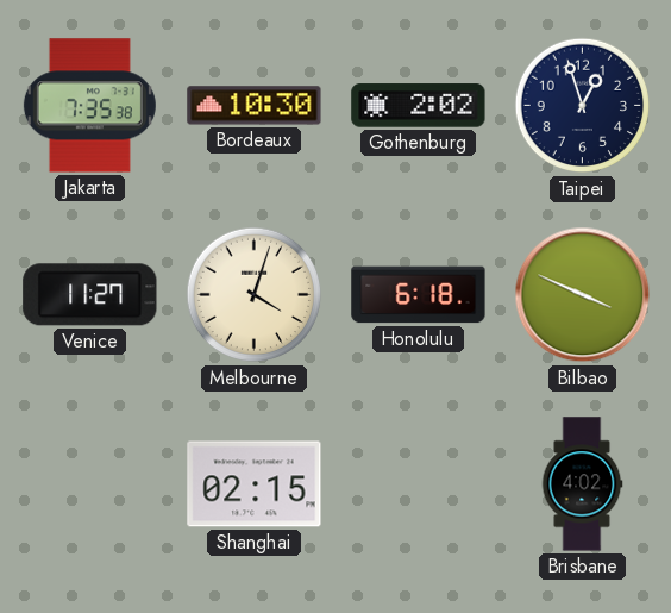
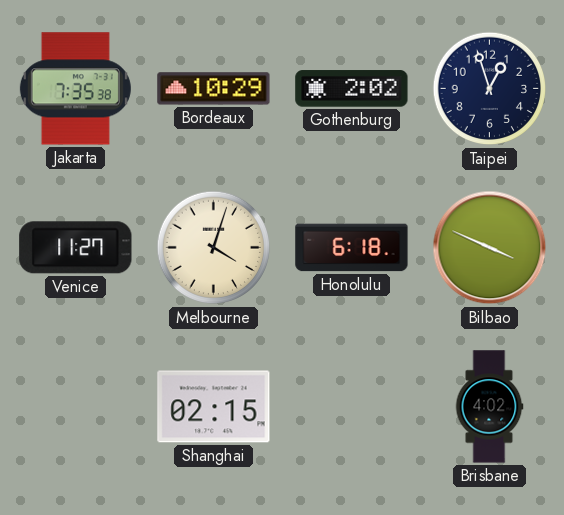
Bordeaux: 10:30 -> 10:29 (214, 89)
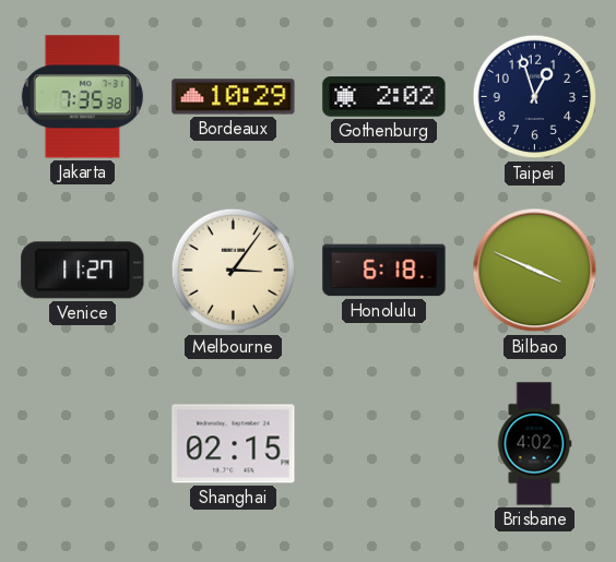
Melbourne: 4:03 -> 3:06 (234, 271)
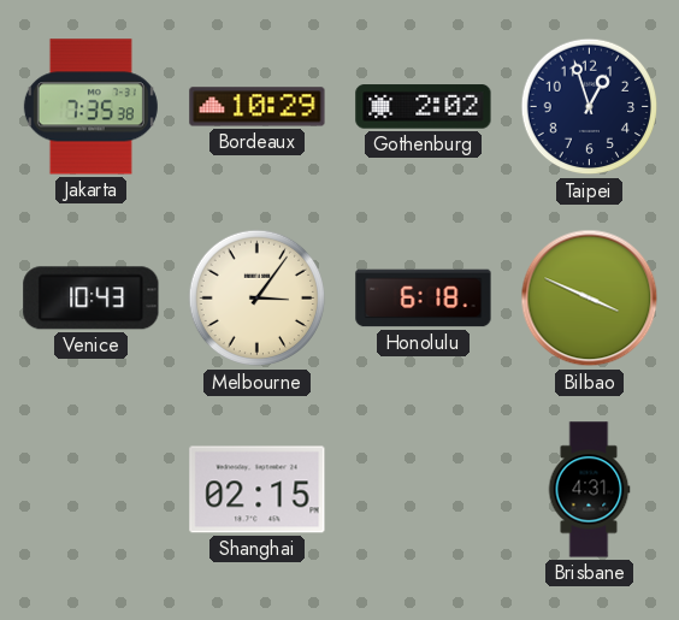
Venice: 11:27 -> 10:43 (91, 299)
Brisbane: 4:02 -> 4:31 (589, 490)
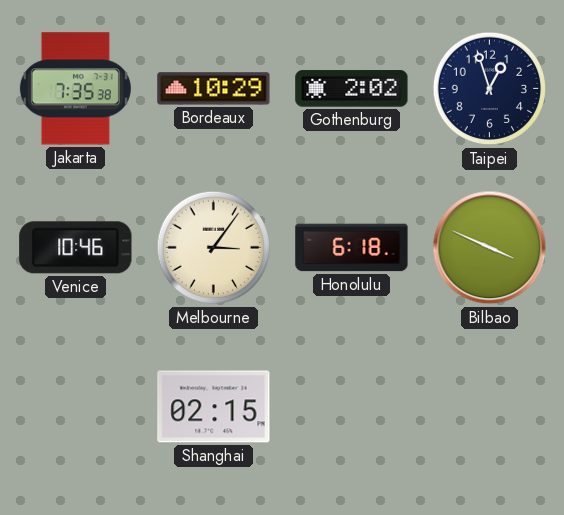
Venice: 10:43 -> 10:46 (76, 248)
Brisbane: 4:31 -> none (589, 490)
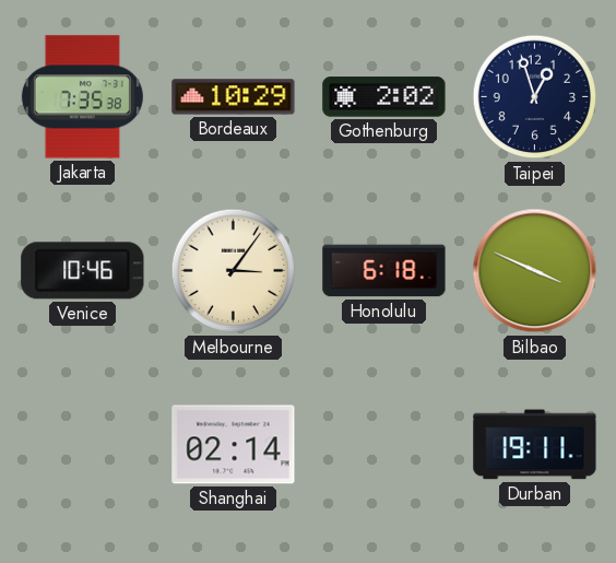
Shanghai: 02:15 -> 02:14 (234, 445)
Durban: none -> 19:11 (535, 445)
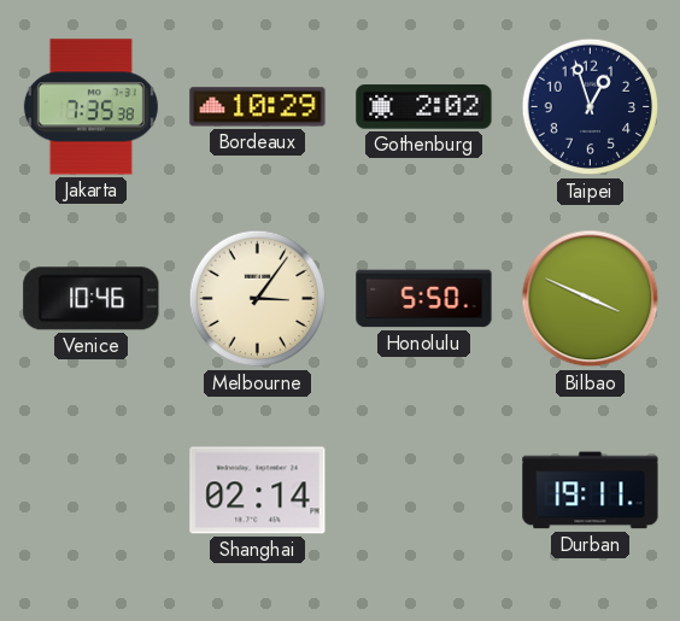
Honolulu: 6:18 -> 5:50 (424, 299)
